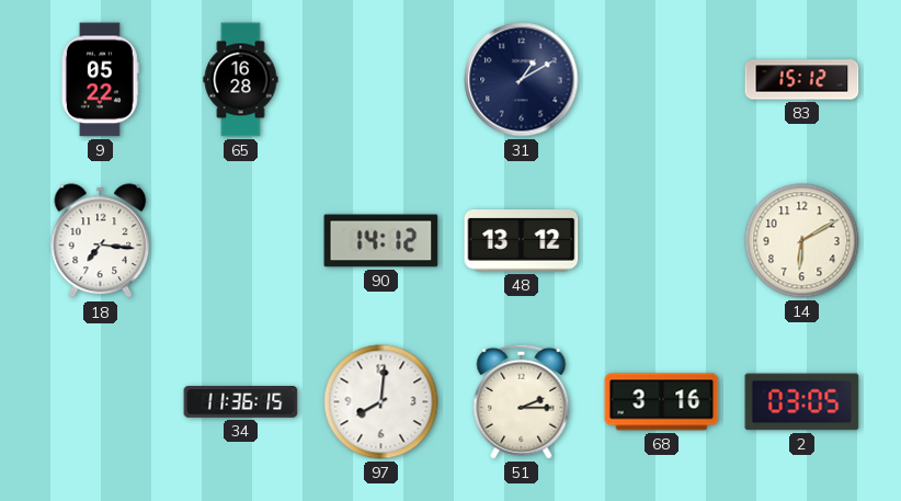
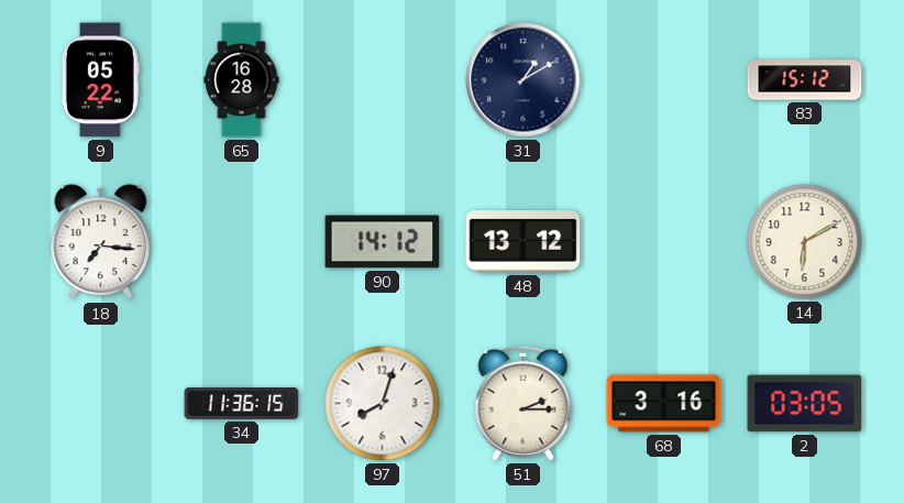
97: 8:01 -> 8:03 (383, 404)
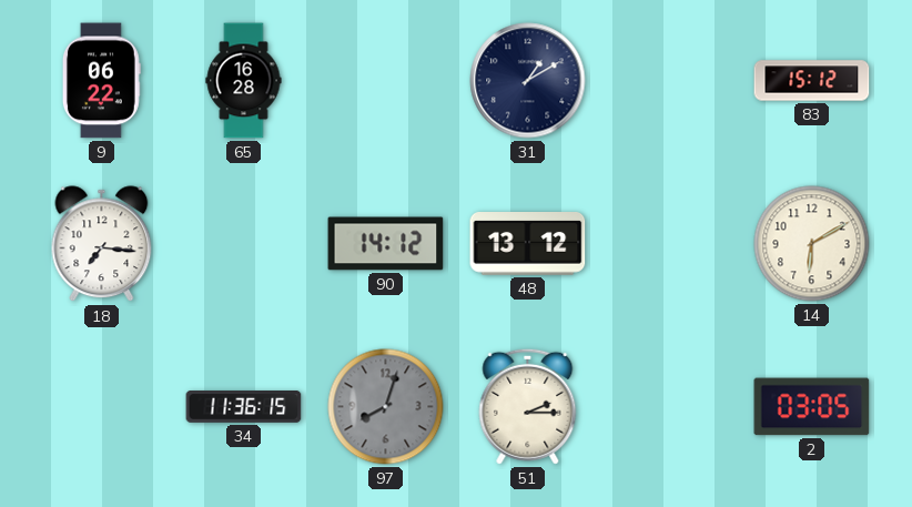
9: 05:22 -> 06:22 (101, 81)
97 dial: white -> grey (386, 407)
68: 3:16 -> none (664, 404)
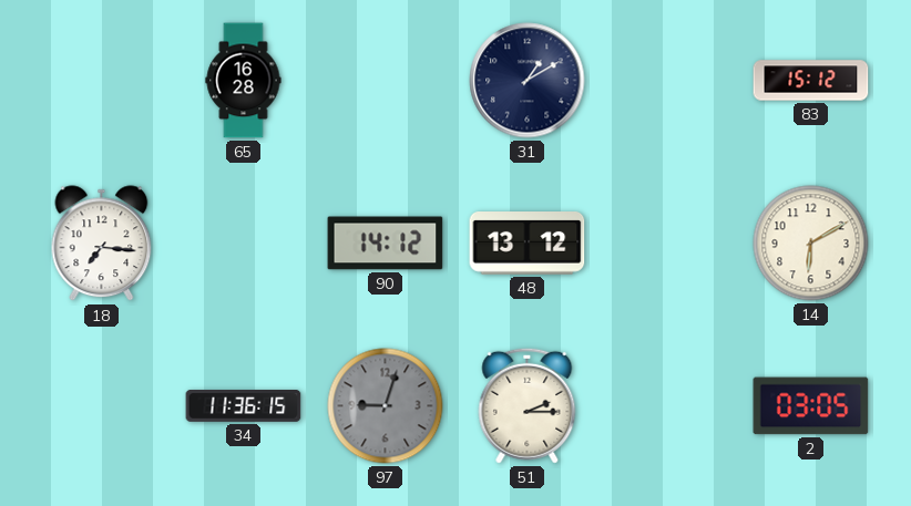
9: 06:22 -> none (101, 81)
97: 8:03 -> 9:03 (386, 406)
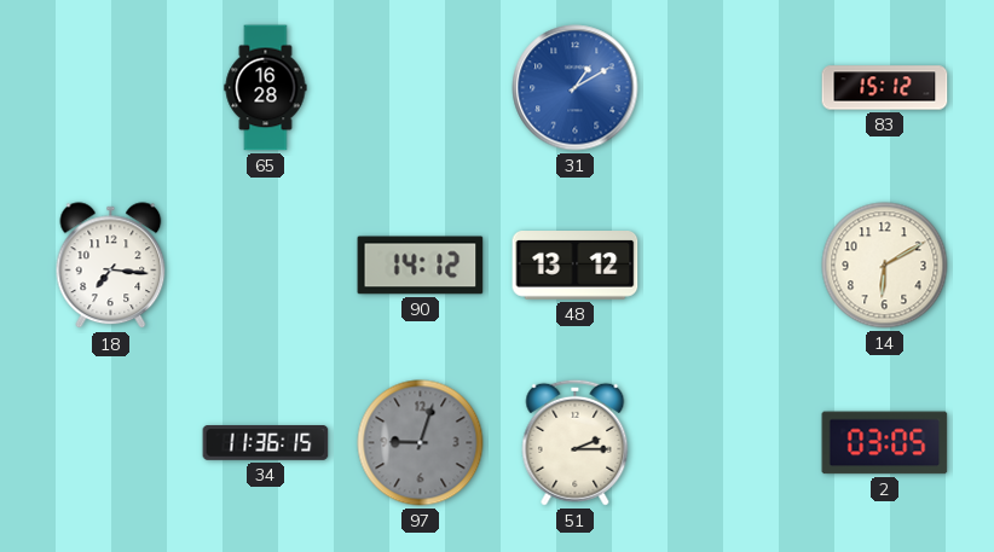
31 dial: navy -> blue (576, 88)
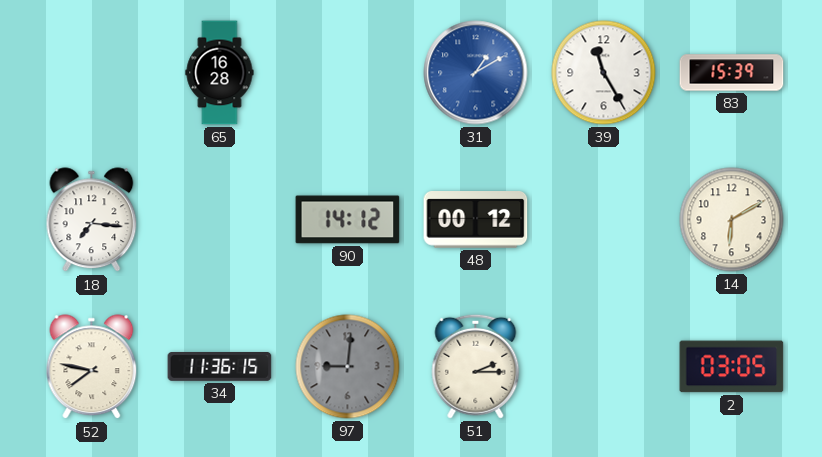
39: none -> 11:25 (604, 73)
83: 15:12 -> 15:39 (732, 73)
48: 13:12 -> 00:12 (476, 220)
52: none -> 7:47 (92, 367)
97: 9:03 -> 9:01 (348, 367)
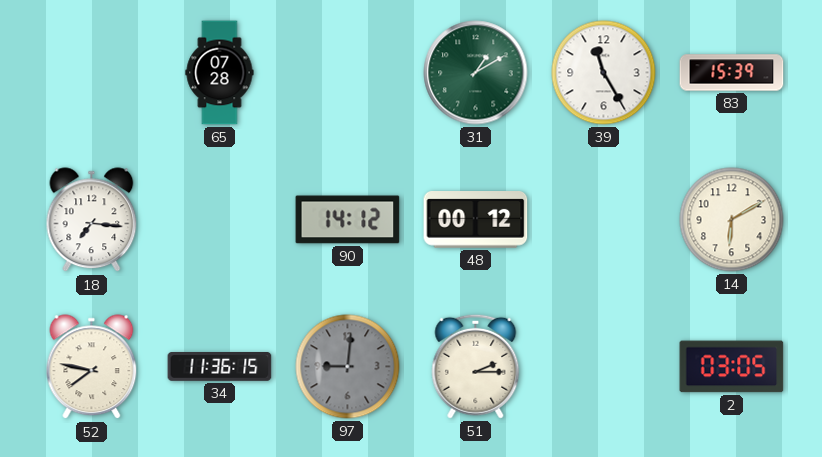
65: 16:28 -> 07:28 (220, 73)
31 dial: blue -> green (476, 73)
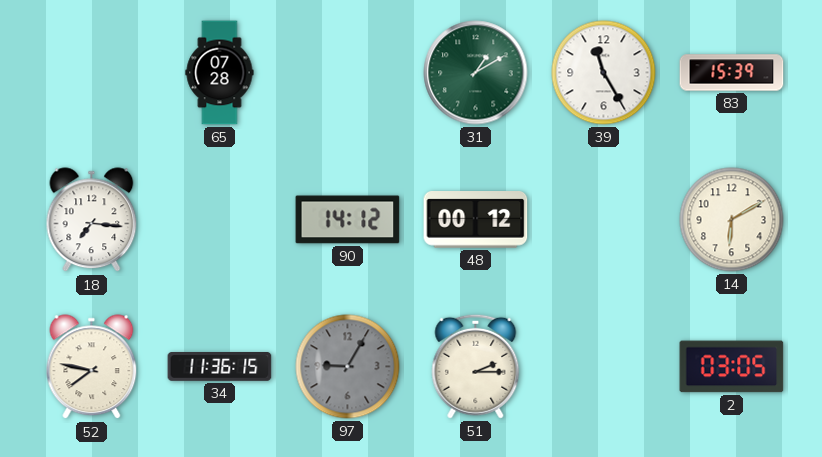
97: 9:01 -> 9:05 (348, 367)
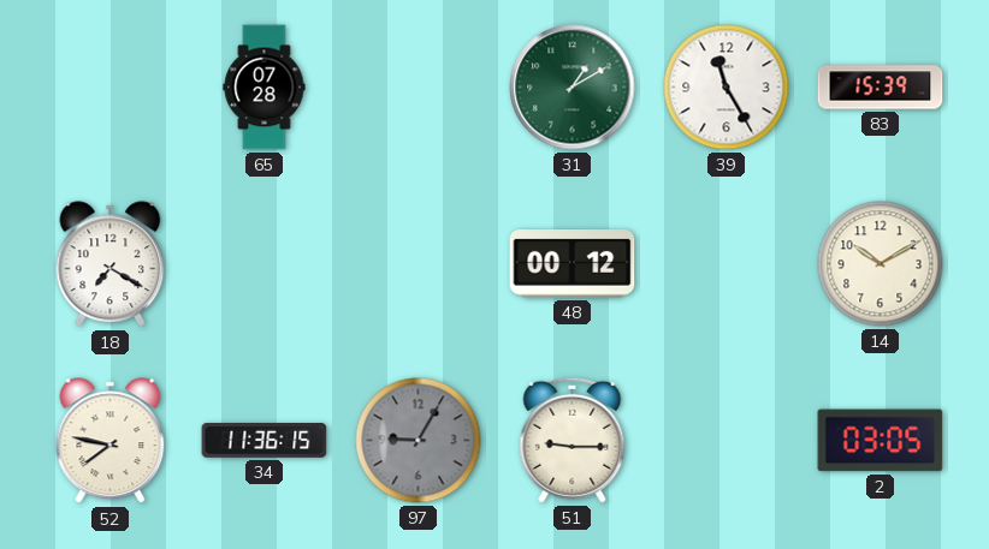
18: 7:16 -> 7:20 (111, 264)
90: 14:12 -> none (348, 220)
14: 6:10 -> 10:10 (881, 264)
51: 2:15 -> 9:15 (573, 440)
